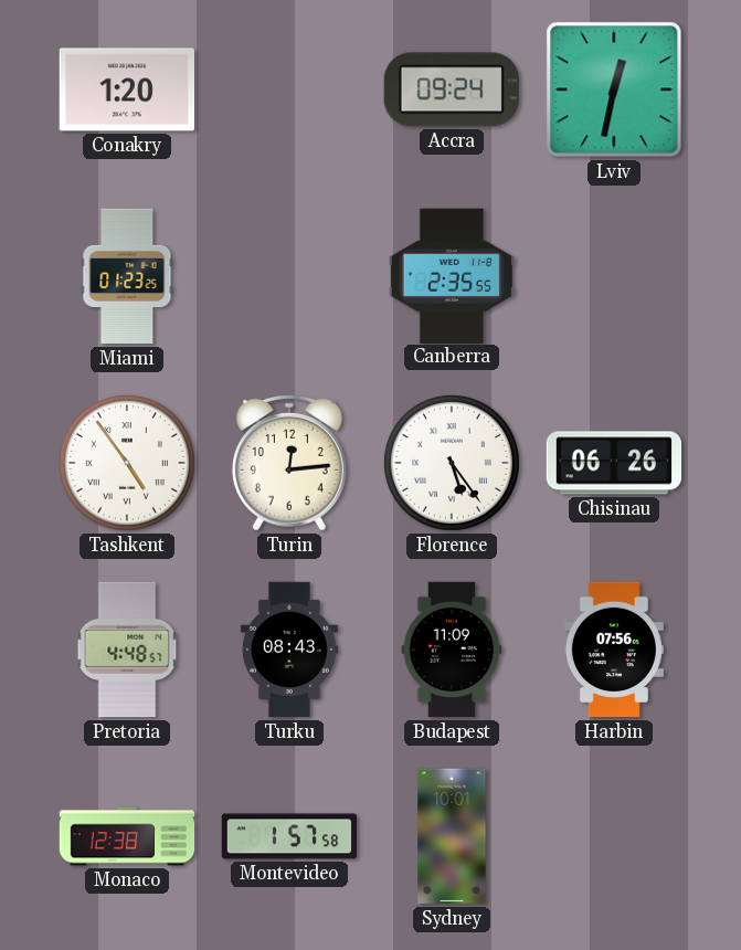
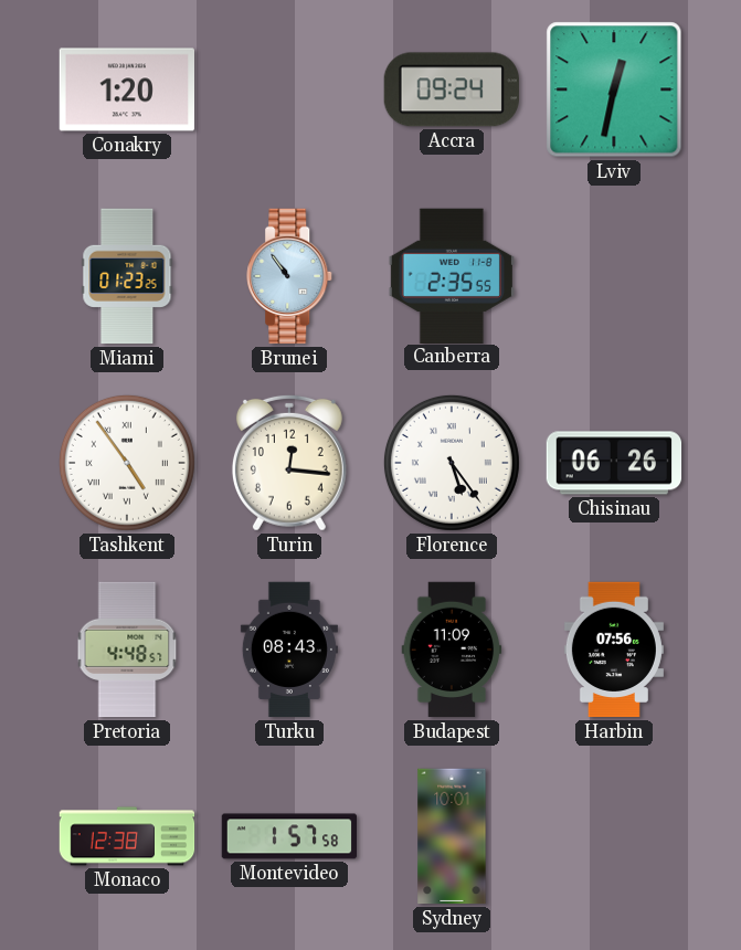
Brunei: none -> 10:54 (290, 276)
Turin: 12:14 -> 12:16 (289, 463)
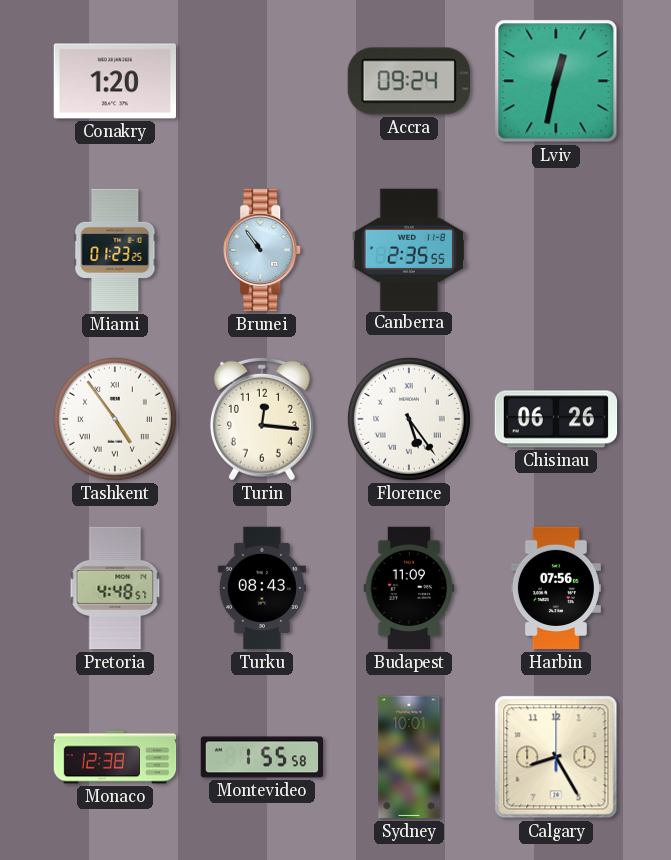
Montevideo: 1:57 -> 1:55 (262, 757)
Calgary: none -> 8:25 (556, 757)
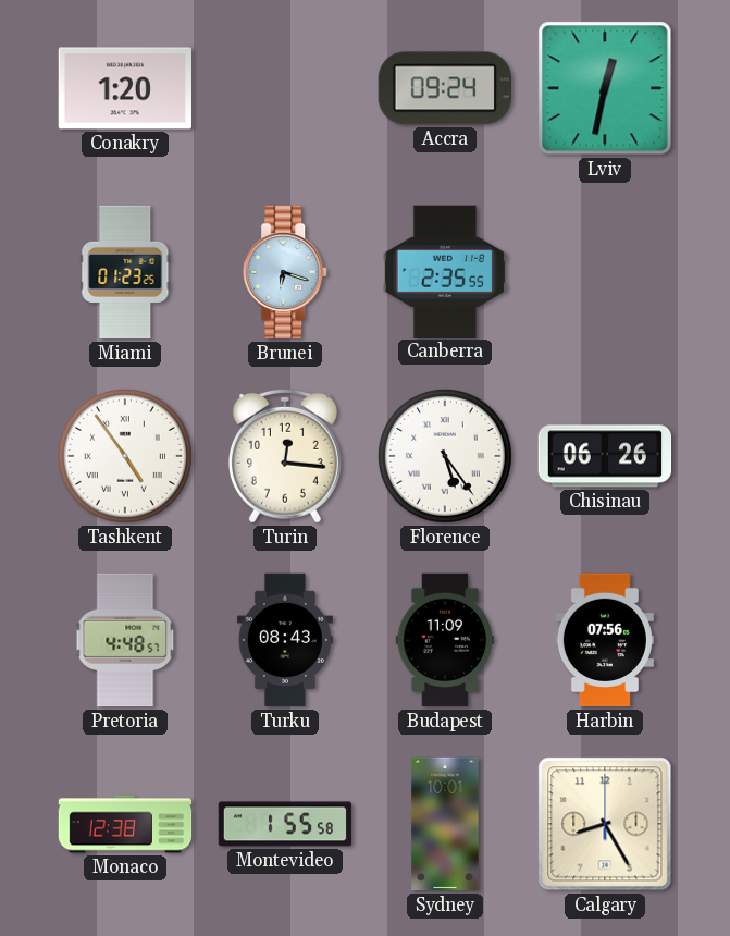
Brunei: 10:54 -> 6:18 (286, 272)
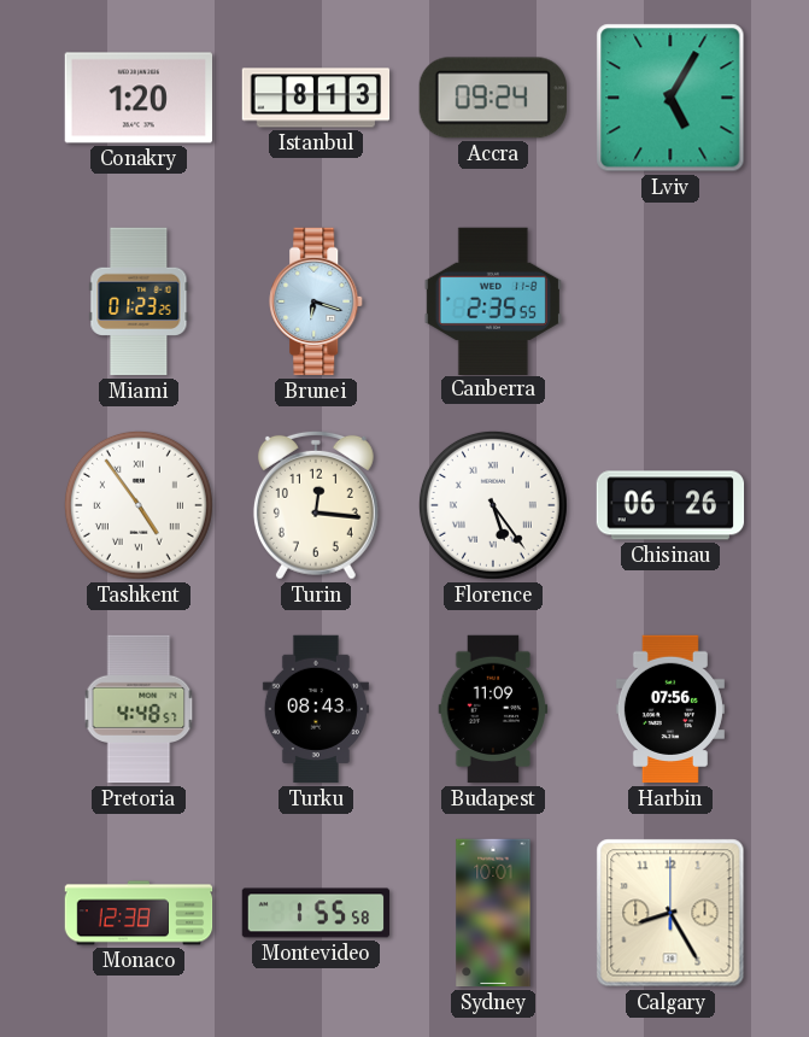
Istanbul: none -> 8:13 (316, 98)
Lviv: 12:32 -> 5:05 (670, 98)
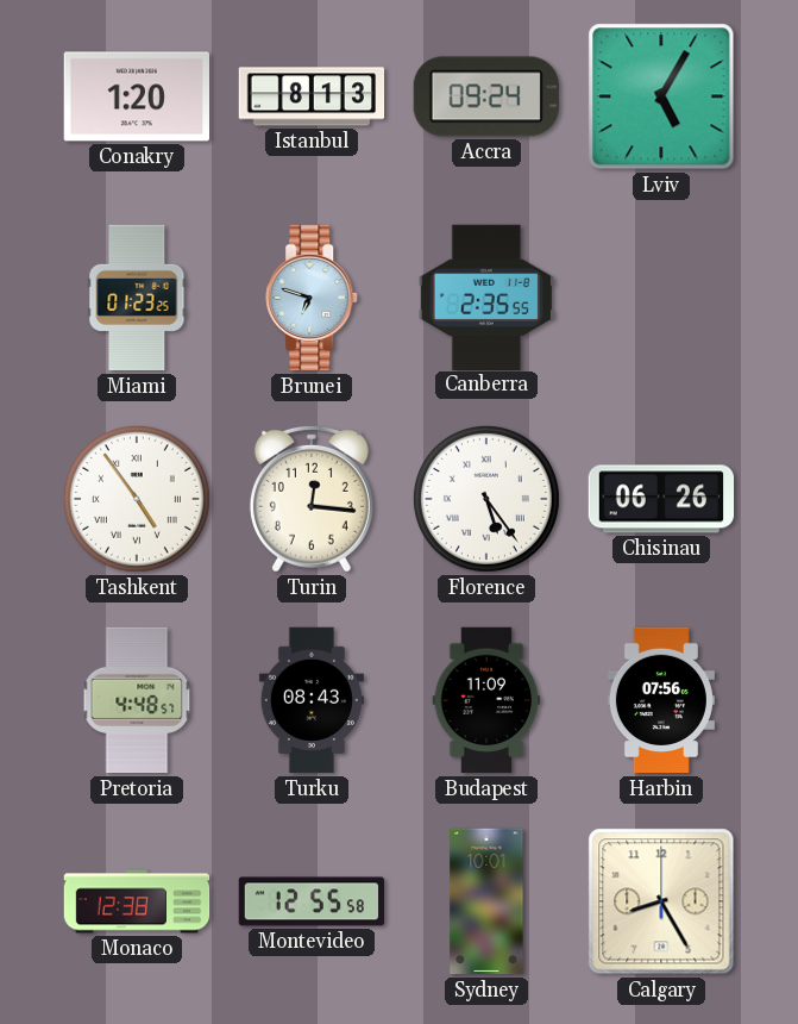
Brunei: 6:18 -> 6:48 (313, 298)
Montevideo: 1:55 -> 12:55 (312, 901)
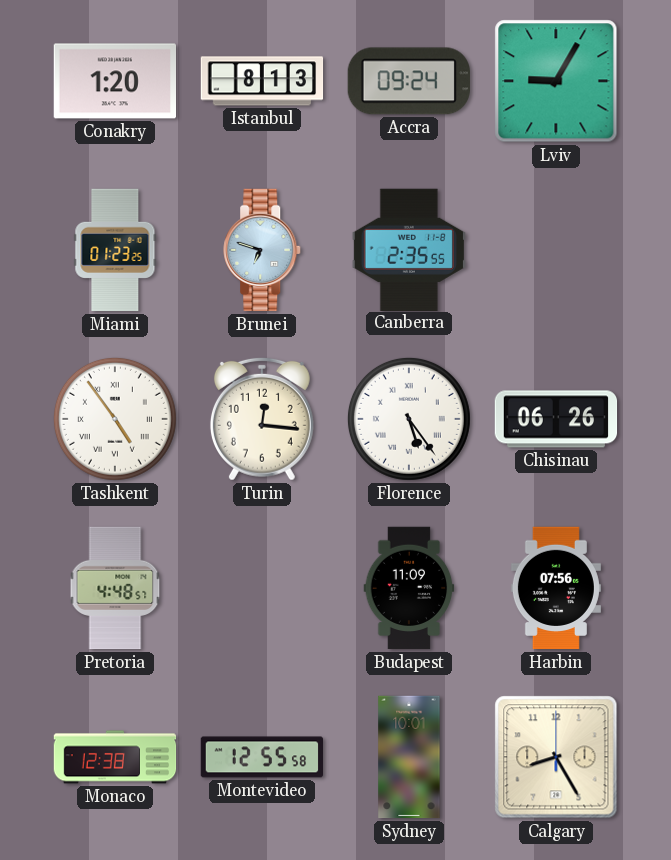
Lviv: 5:05 -> 9:05 (556, 81)
Turku: 08:43 -> none (312, 700)
